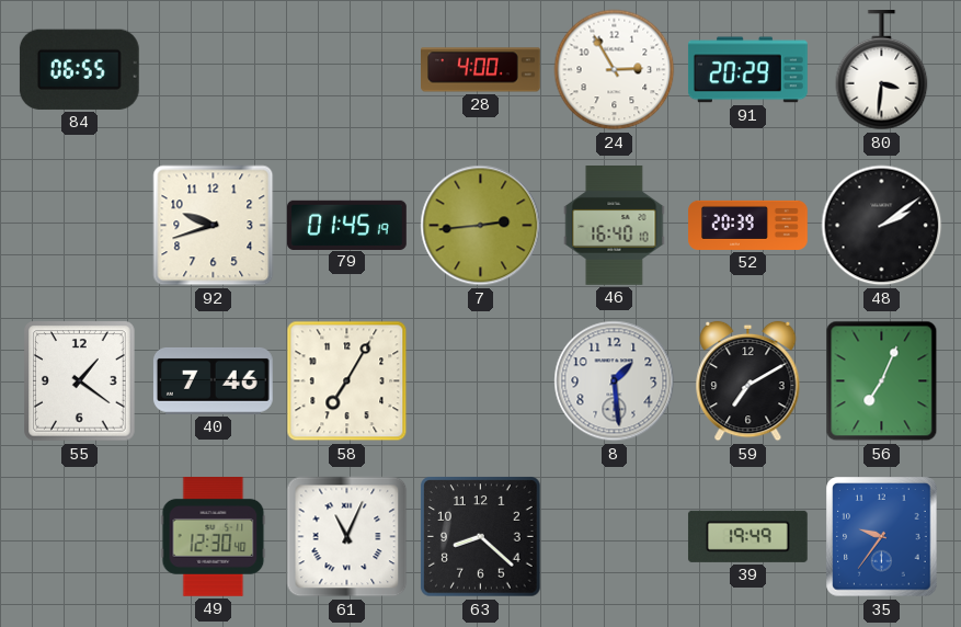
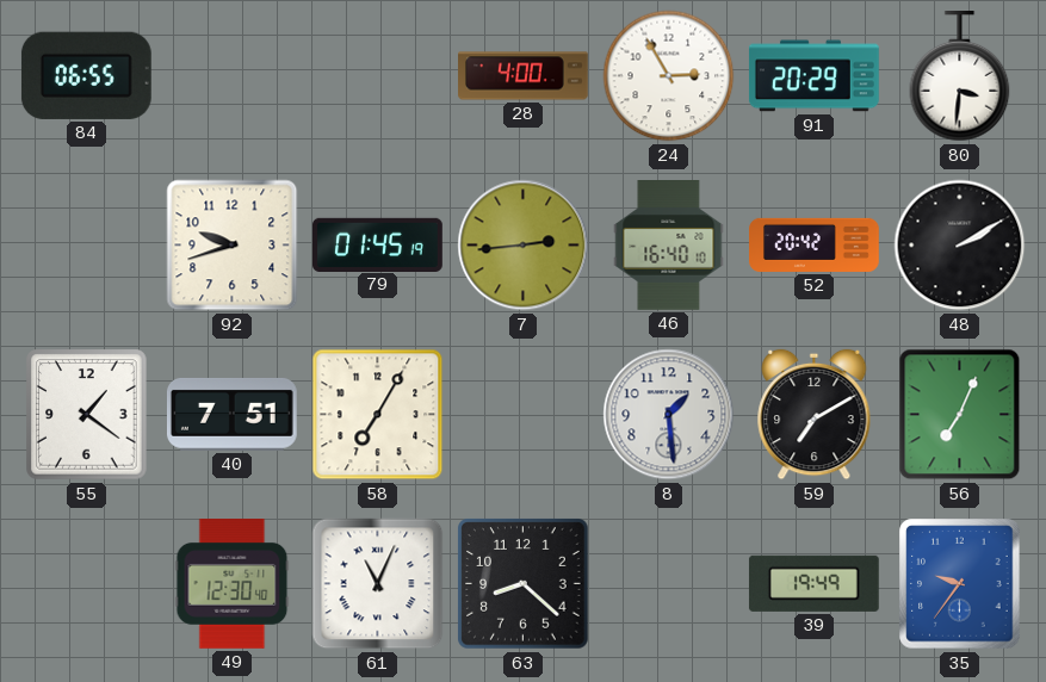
52: 20:39 -> 20:42 (815, 244)
48: 2:09 -> 2:10 (960, 246)
40: 7:46 -> 7:51 (231, 414)
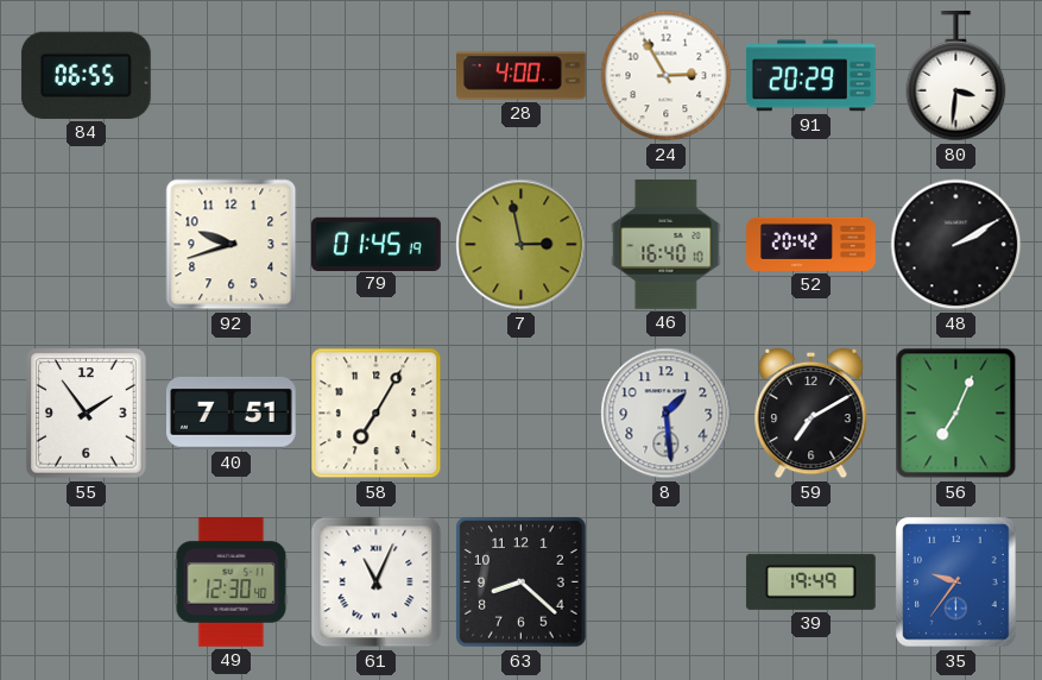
7: 2:44 -> 2:58 (522, 245)
55: 1:21 -> 1:54 (87, 414)
